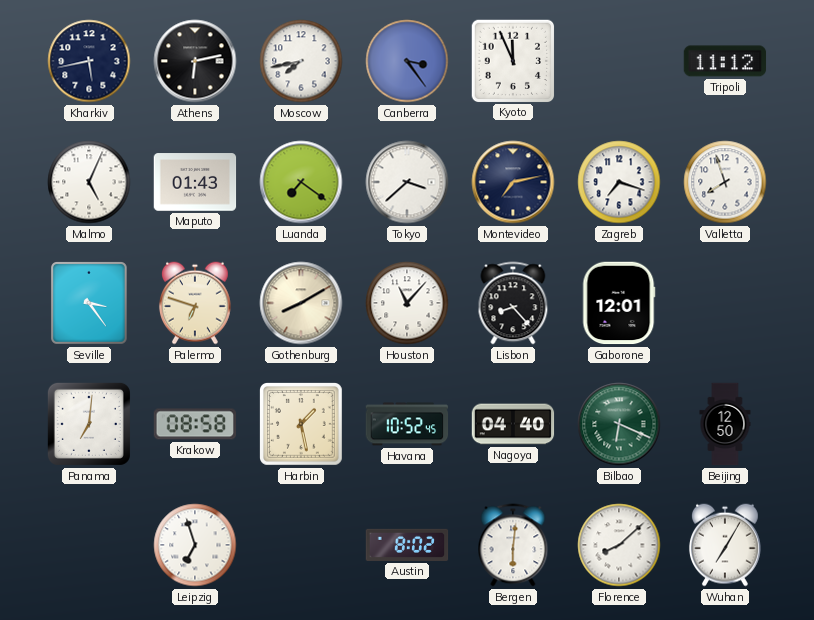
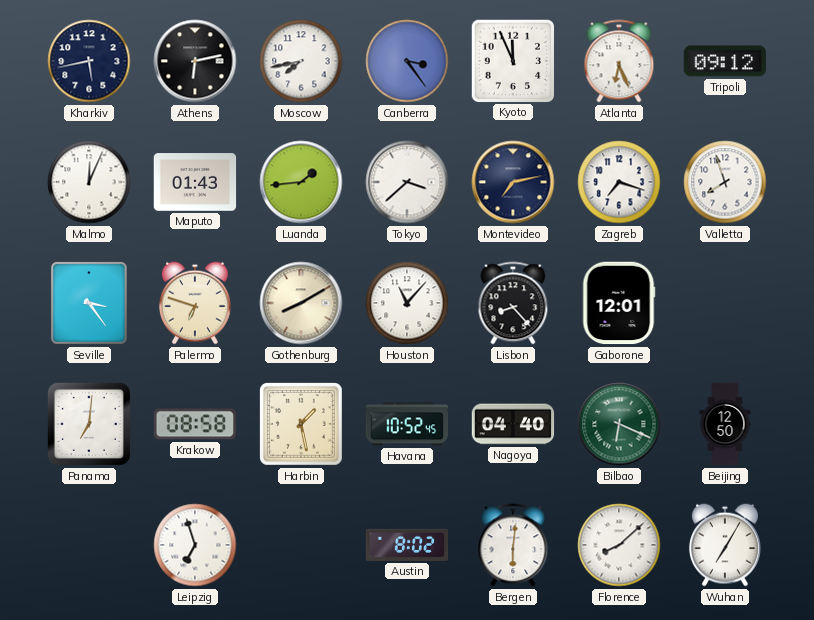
Atlanta: none -> 6:26 (619, 61)
Tripoli: 11:12 -> 09:12 (725, 61)
Malmo: 5:04 -> 12:04 (89, 182)
Luanda: 7:21 -> 1:44 (301, 182)
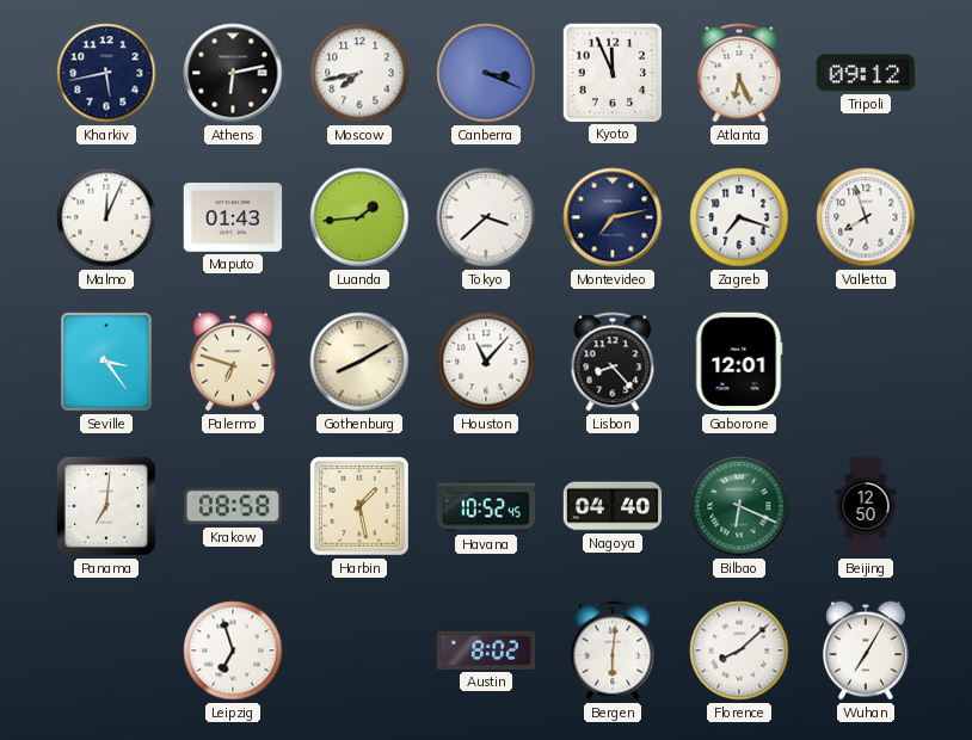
Canberra: 3:24 -> 3:19 (486, 73)
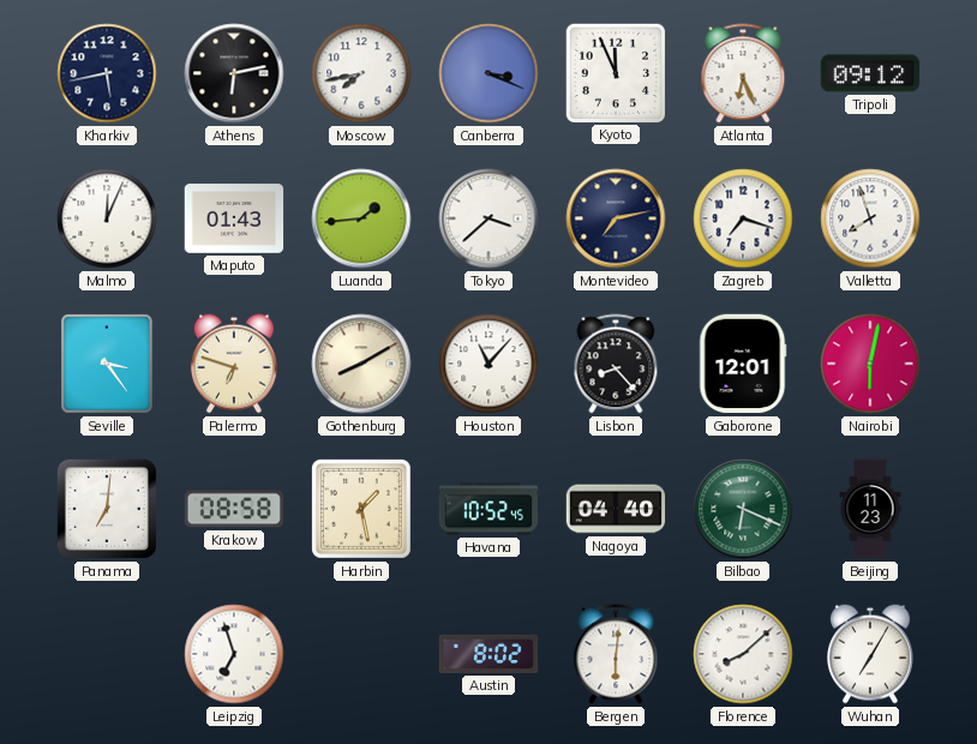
Nairobi: none -> 6:02 (870, 364)
Beijing: 12:50 -> 11:23 (870, 509)
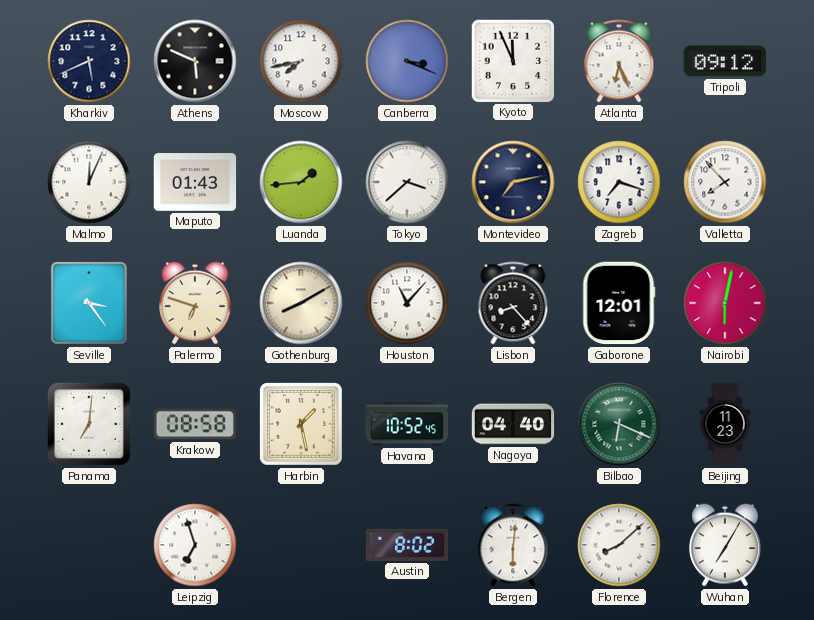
Kharkiv: 5:43 -> 5:41 (89, 61)
Athens: 6:13 -> 5:49 (195, 61)
Valletta: 7:57 -> 7:53 (725, 182)
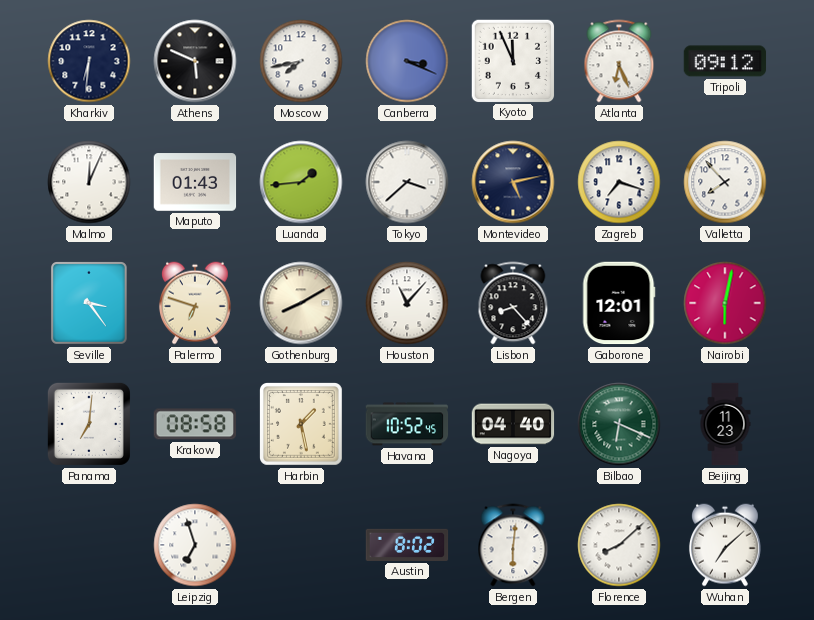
Kharkiv: 5:41 -> 6:31 (89, 61)
Montevideo: 7:13 -> 5:13 (513, 182)
Wuhan: 7:05 -> 7:08 (725, 545)
